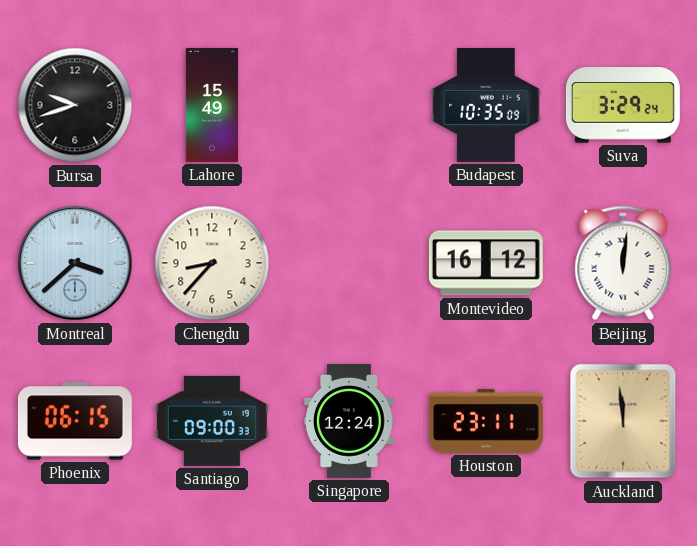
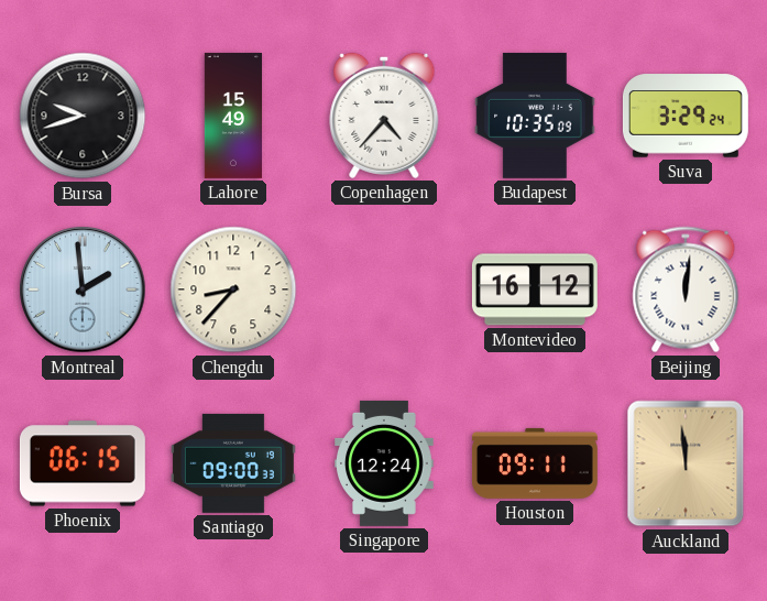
Copenhagen: none -> 4:37 (384, 116)
Montreal: 3:38 -> 1:59 (83, 289)
Houston: 23:11 -> 09:11 (535, 463)
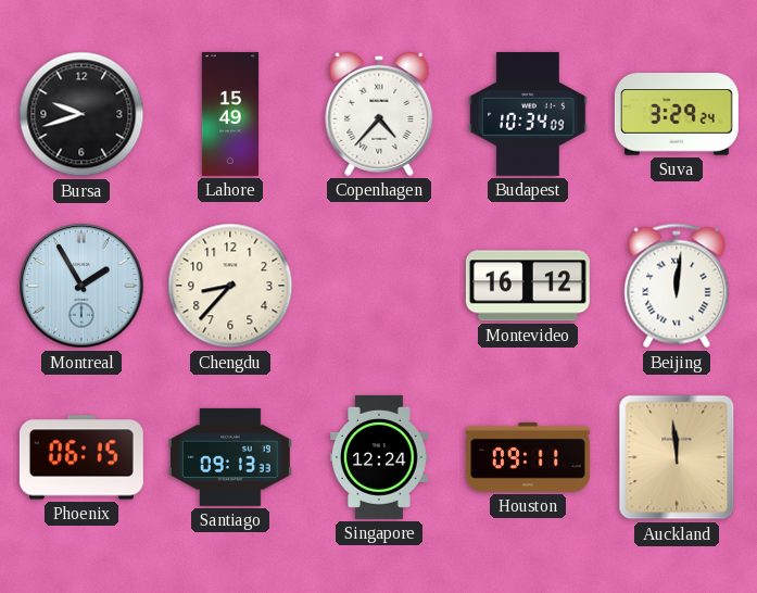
Budapest: 10:35 -> 10:34 (528, 114)
Montreal: 1:59 -> 1:55 (81, 286)
Santiago: 09:00 -> 09:13 (230, 457)
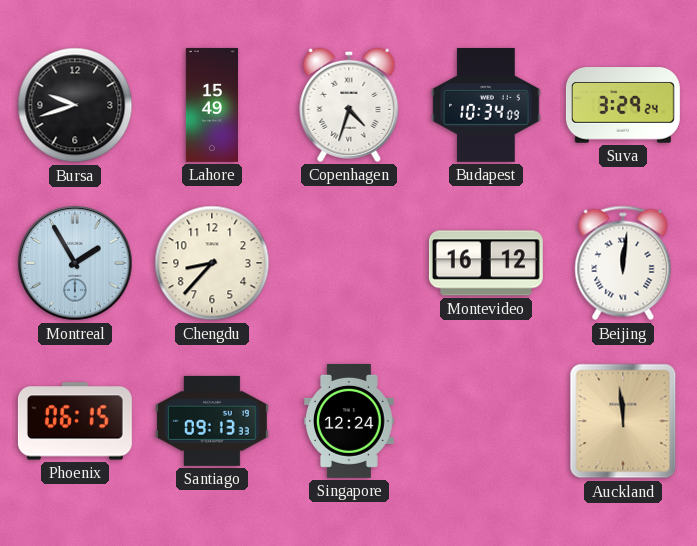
Copenhagen: 4:37 -> 4:33 (349, 105)
Houston: 09:11 -> none (528, 457)
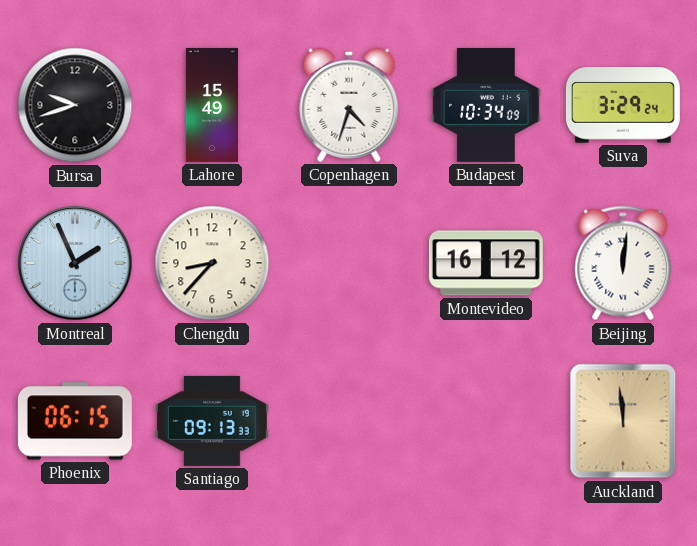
Montreal: 1:55 -> 1:56 (75, 263)
Singapore: 12:24 -> none (349, 421)
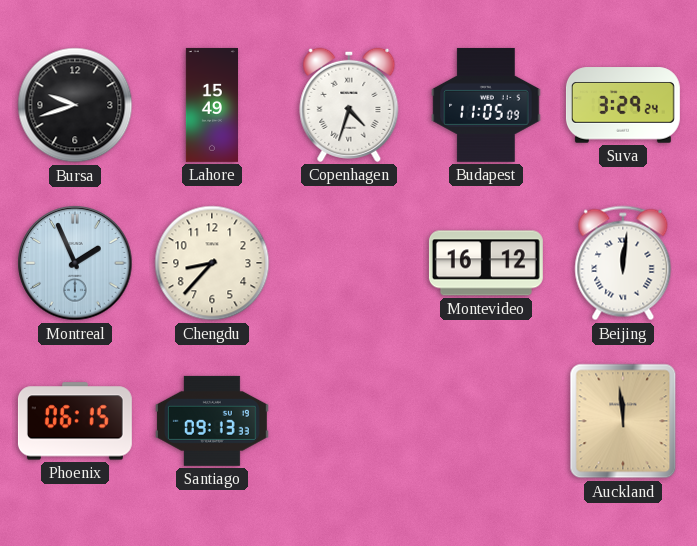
Budapest: 10:34 -> 11:05 (486, 105)
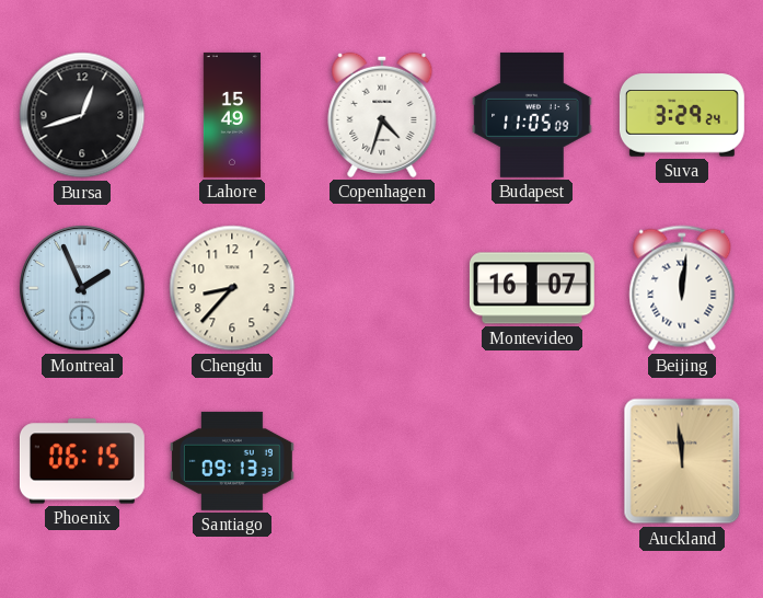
Bursa: 9:42 -> 12:42 (82, 115)
Montevideo: 16:12 -> 16:07 (532, 288)
